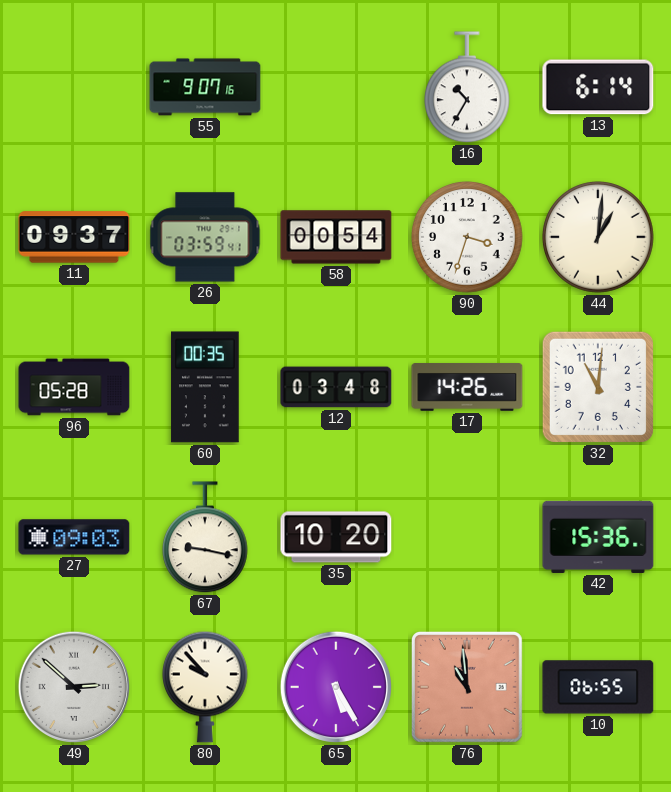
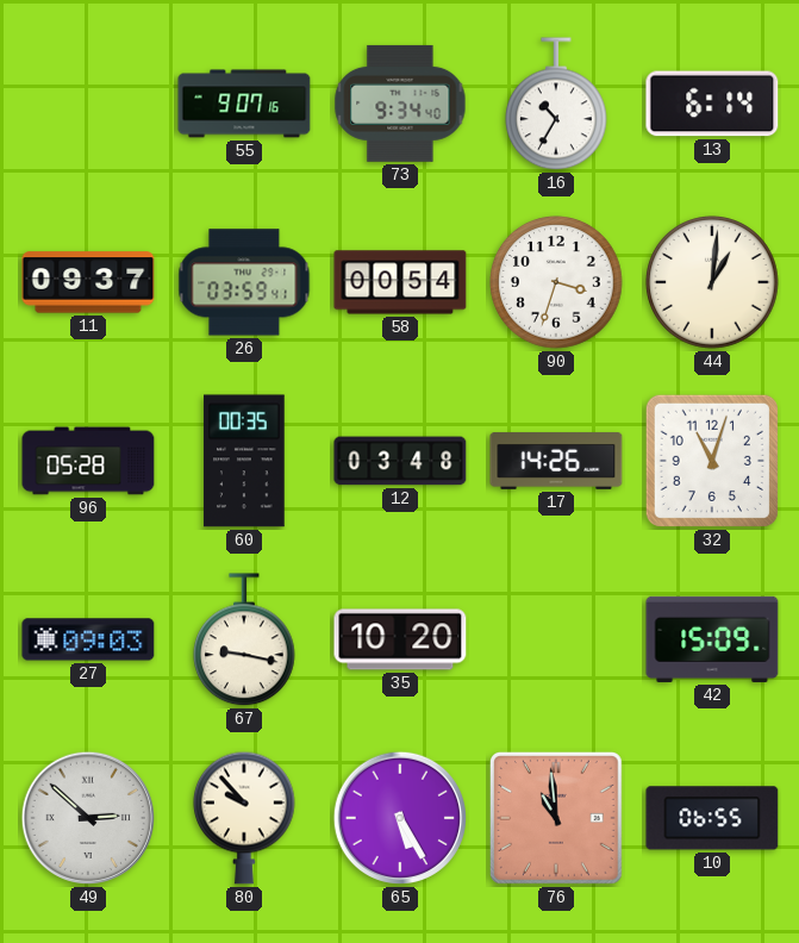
73: none -> 9:34 (400, 104)
32: 11:01 -> 11:03 (712, 461)
42: 15:36 -> 15:09 (712, 639)
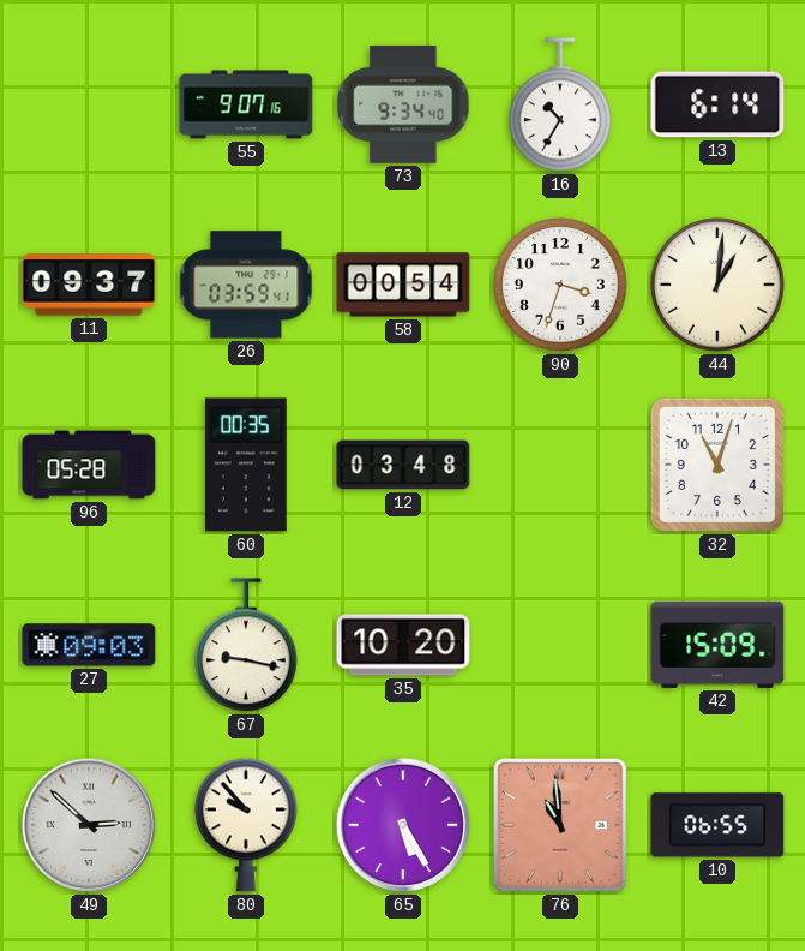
17: 14:26 -> none (556, 461)
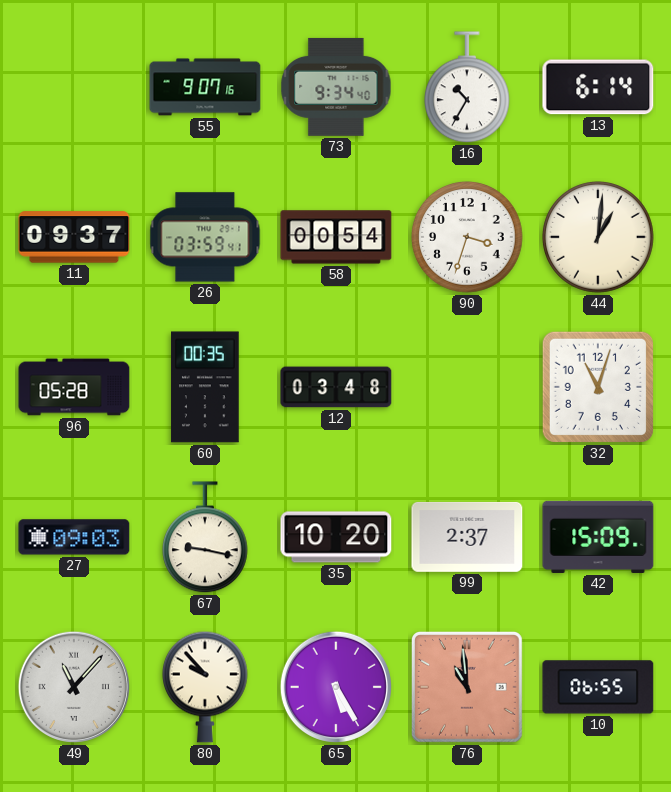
99: none -> 2:37 (467, 537)
49: 2:52 -> 11:07 (74, 687)
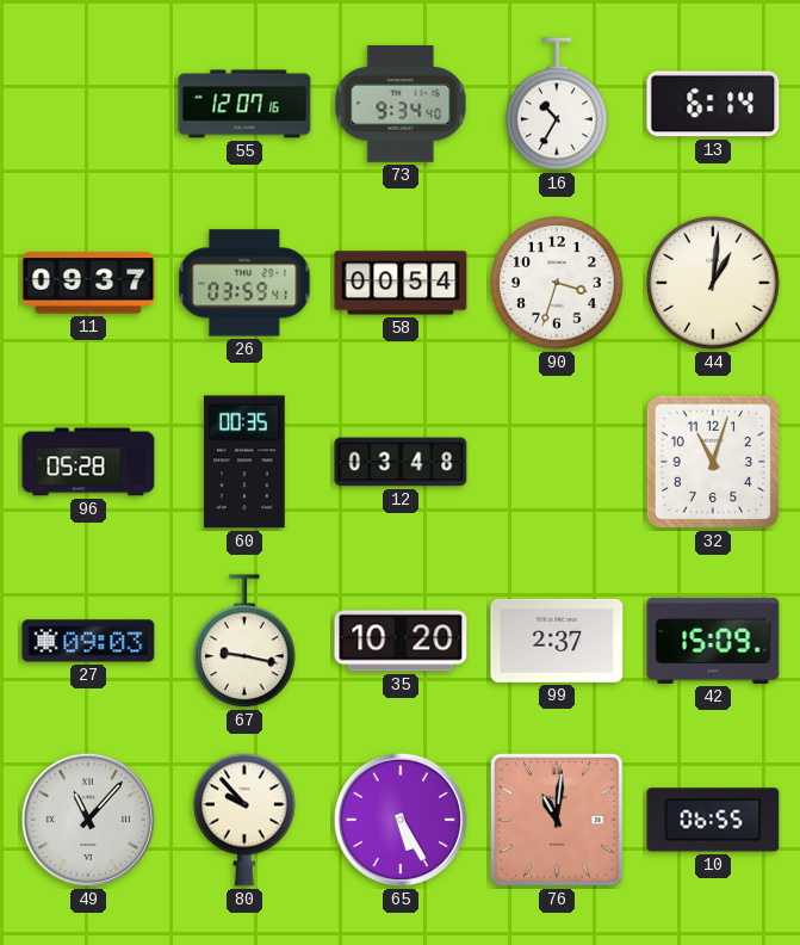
55: 9:07 -> 12:07 (244, 104)
76: 10:59 -> 11:01 (557, 820)
